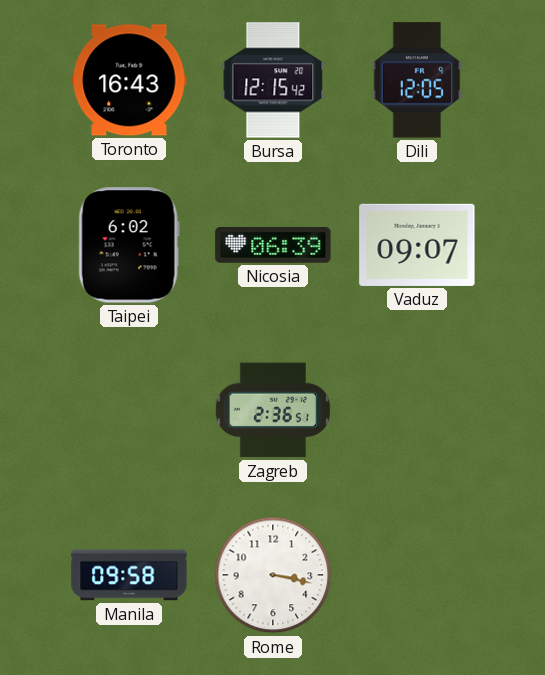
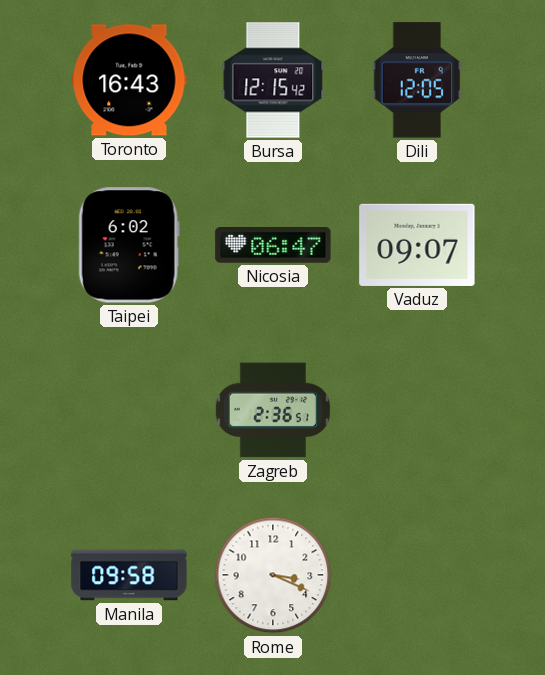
Nicosia: 06:39 -> 06:47 (273, 246)
Rome: 3:17 -> 3:19 (273, 575)
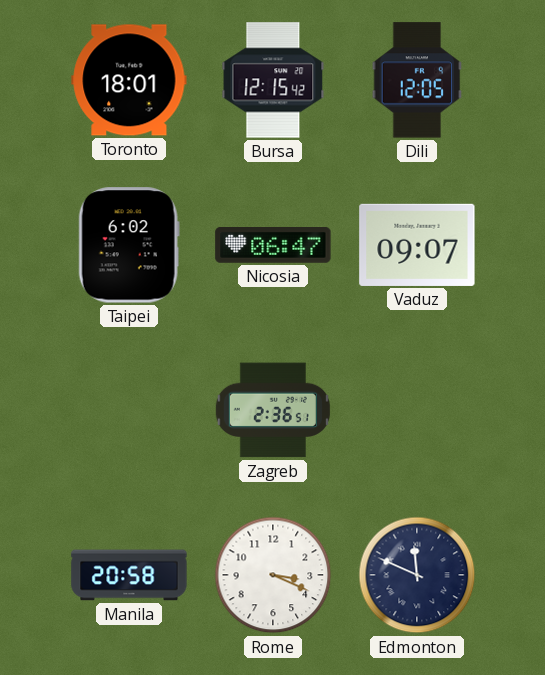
Toronto: 16:43 -> 18:01 (129, 80)
Manila: 09:58 -> 20:58 (129, 575)
Edmonton: none -> 11:49 (417, 575)
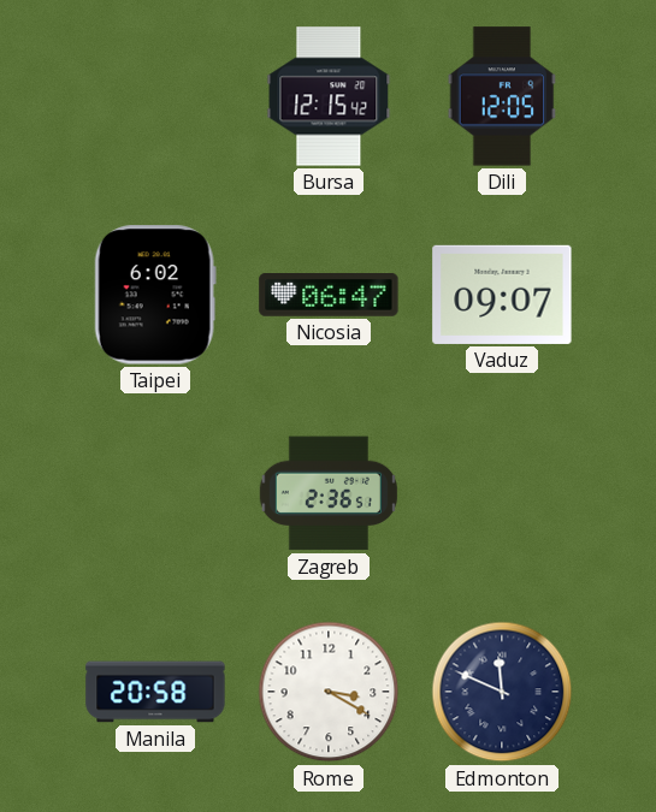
Toronto: 18:01 -> none (129, 80)
Rome: 3:19 -> 3:20 (329, 692)
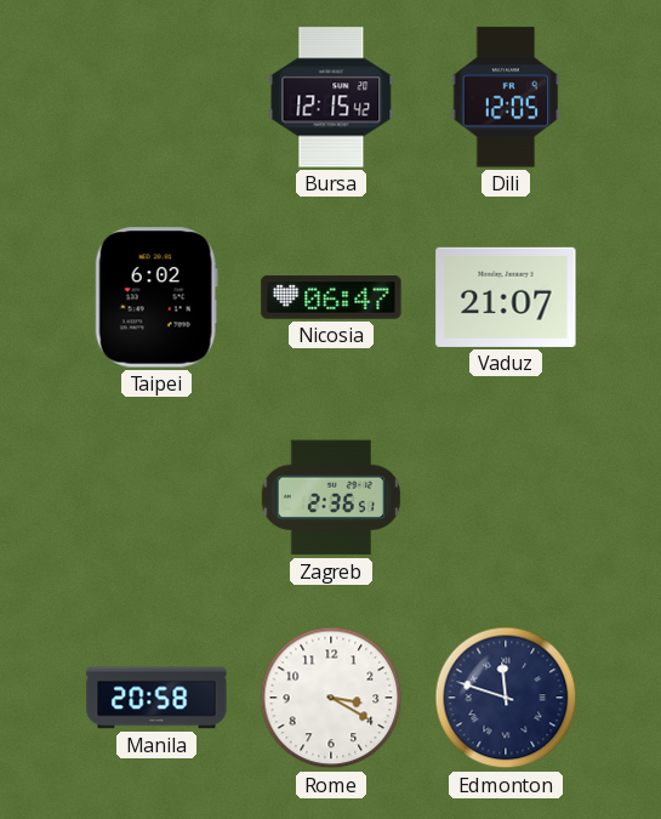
Vaduz: 09:07 -> 21:07 (506, 297)
Edmonton: 11:49 -> 11:48 (506, 698)
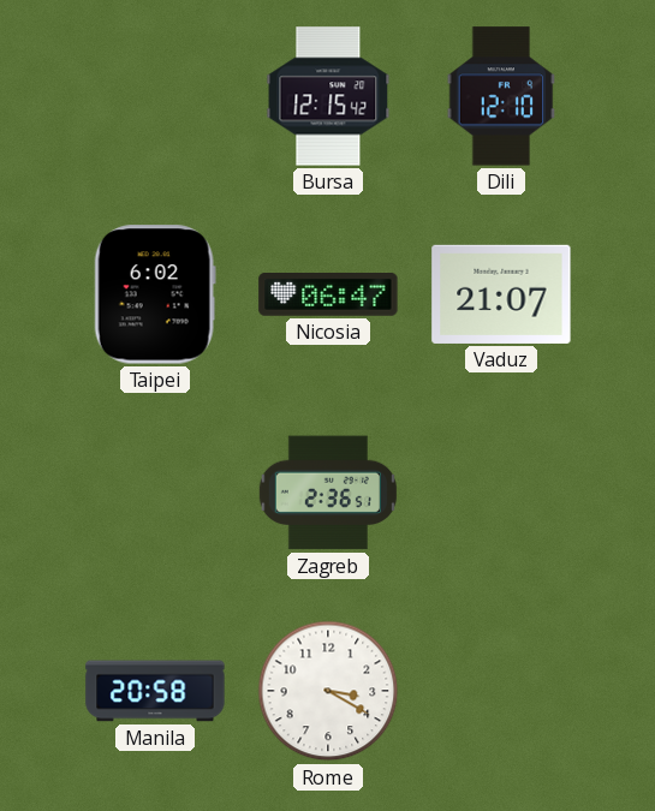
Dili: 12:05 -> 12:10 (501, 96)
Edmonton: 11:48 -> none (506, 698)
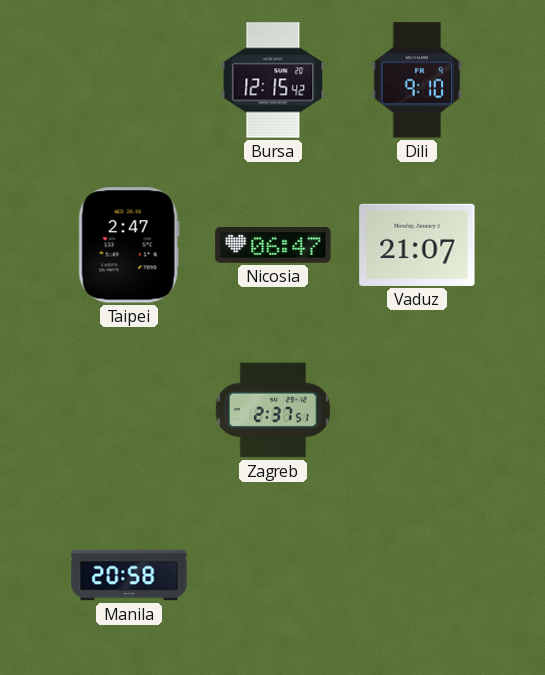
Dili: 12:10 -> 9:10 (417, 80)
Taipei: 6:02 -> 2:47 (129, 245)
Zagreb: 2:36 -> 2:37 (273, 410)
Rome: 3:20 -> none (328, 691)
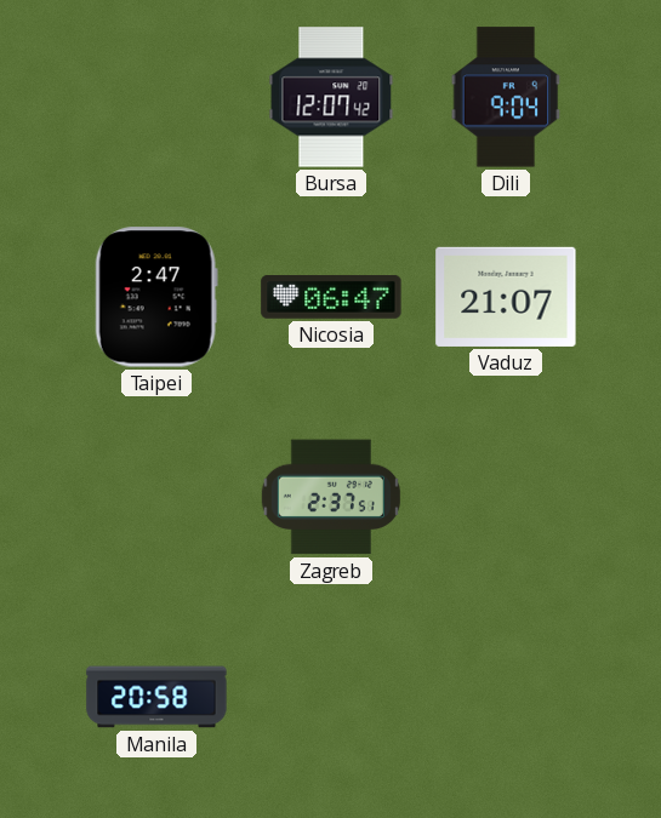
Bursa: 12:15 -> 12:07 (331, 97)
Dili: 9:10 -> 9:04 (506, 97)
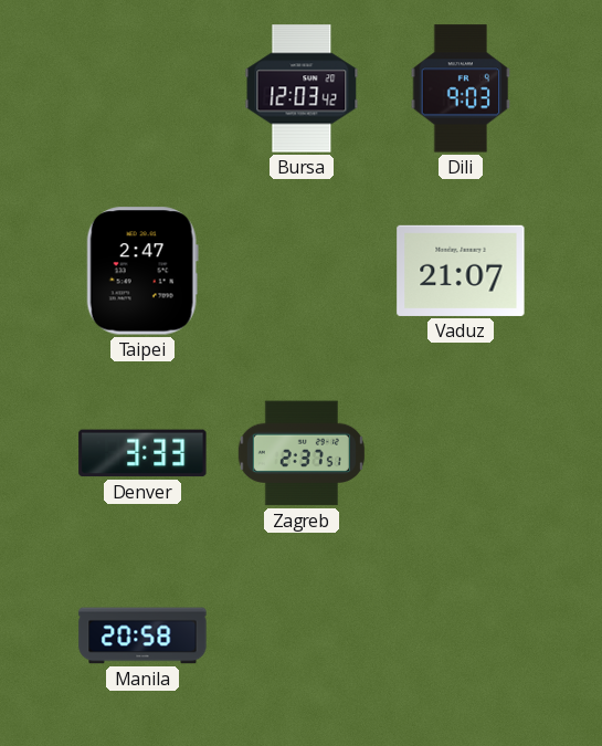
Bursa: 12:07 -> 12:03 (302, 88)
Dili: 9:04 -> 9:03 (461, 88)
Nicosia: 06:47 -> none (331, 298)
Denver: none -> 3:33 (142, 453)
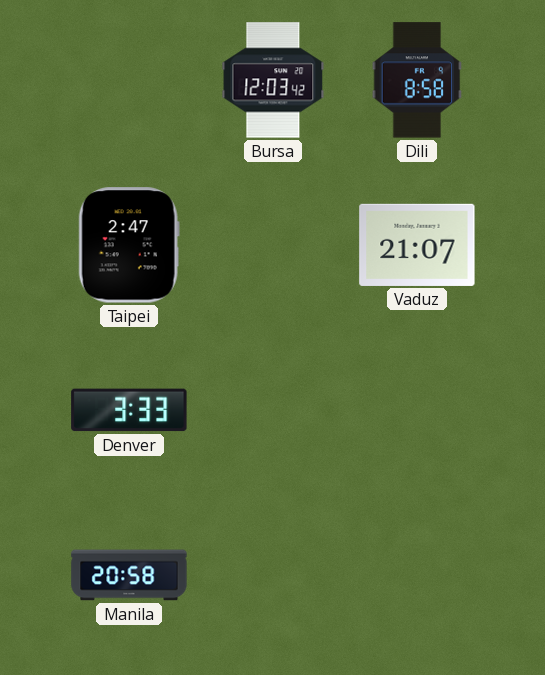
Dili: 9:03 -> 8:58 (417, 80)
Zagreb: 2:37 -> none (302, 453)
